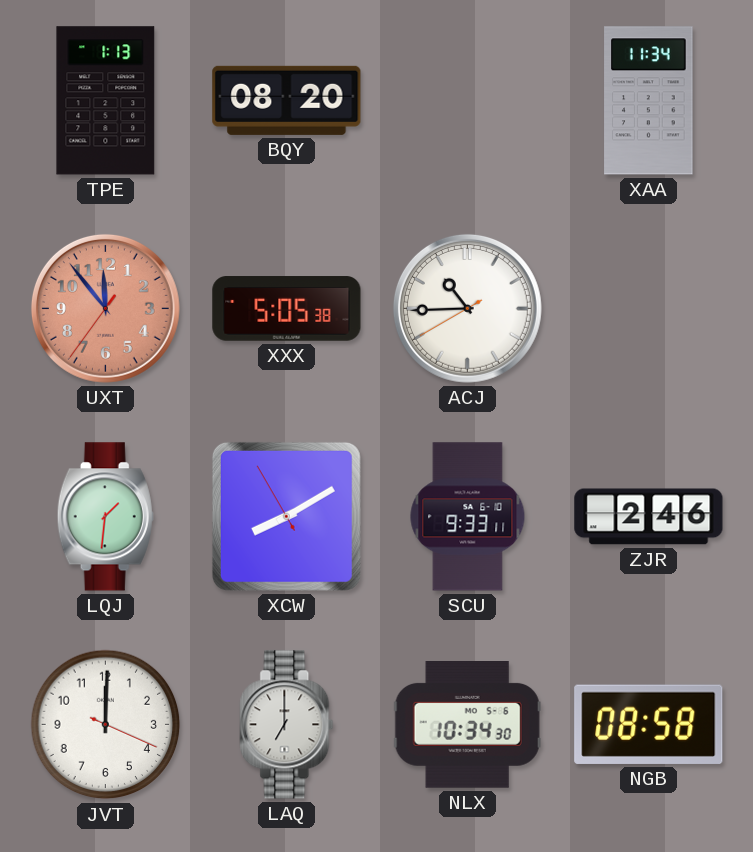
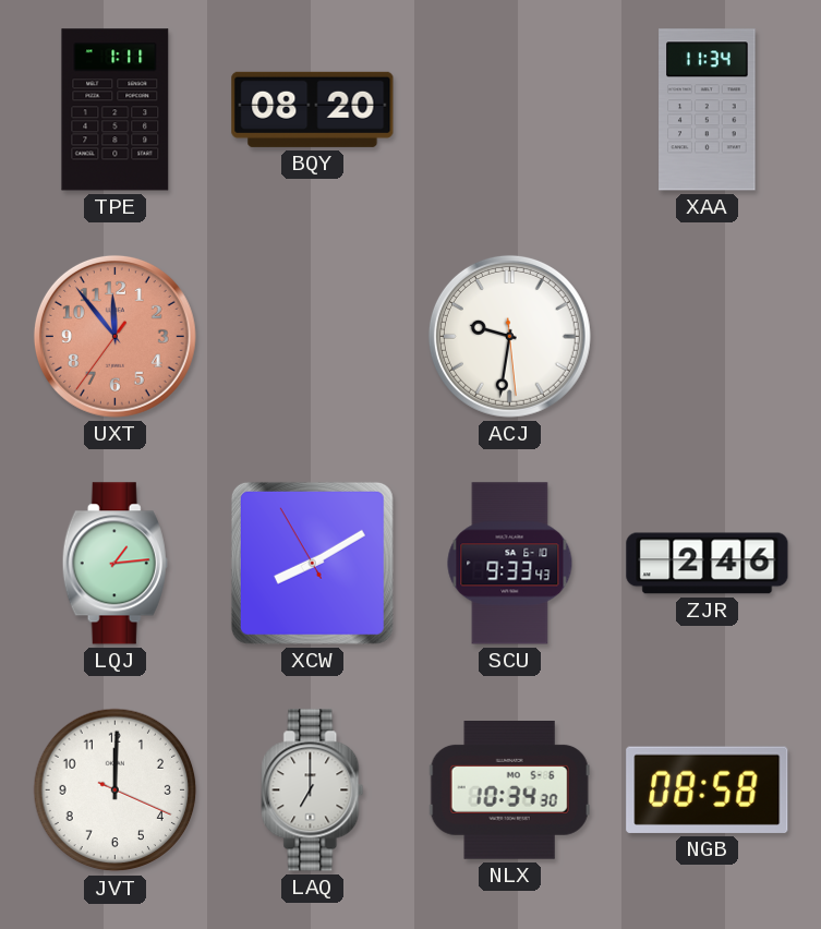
TPE: 1:13 -> 1:11 (116, 110)
XXX: 5:05 -> none (287, 309)
ACJ: 10:44 -> 9:31 (509, 336)
LQJ: 1:31 -> 1:14 (114, 564)
SCU: 9:33:11 -> 9:33:43 (510, 564)
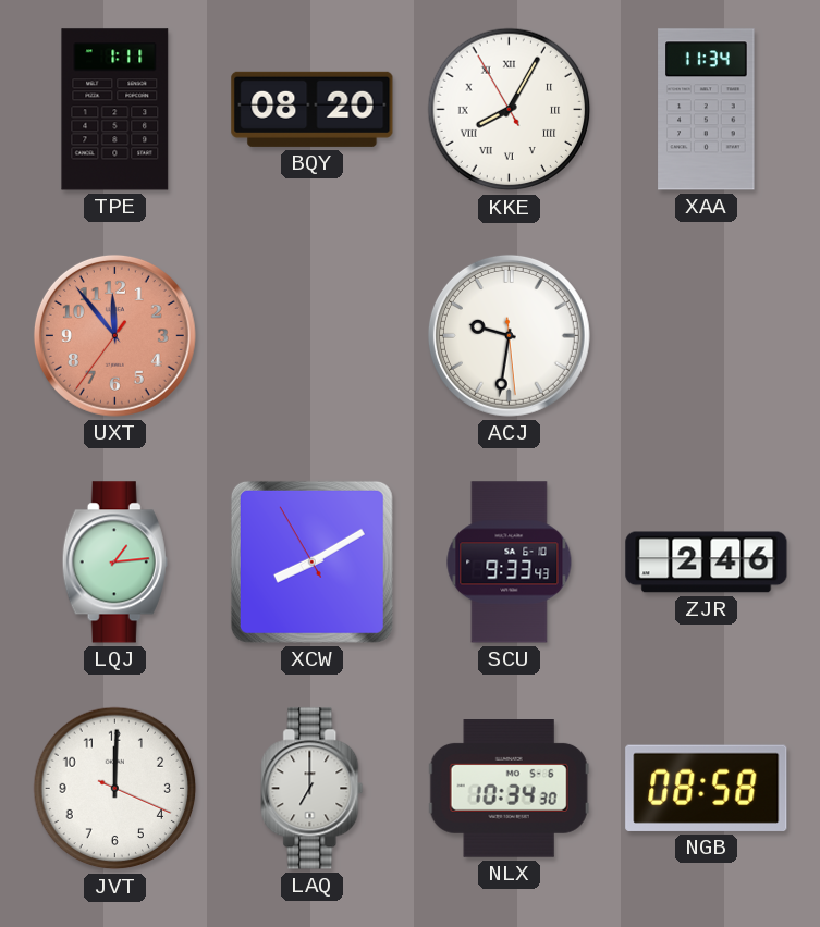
KKE: none -> 8:04 (510, 110)
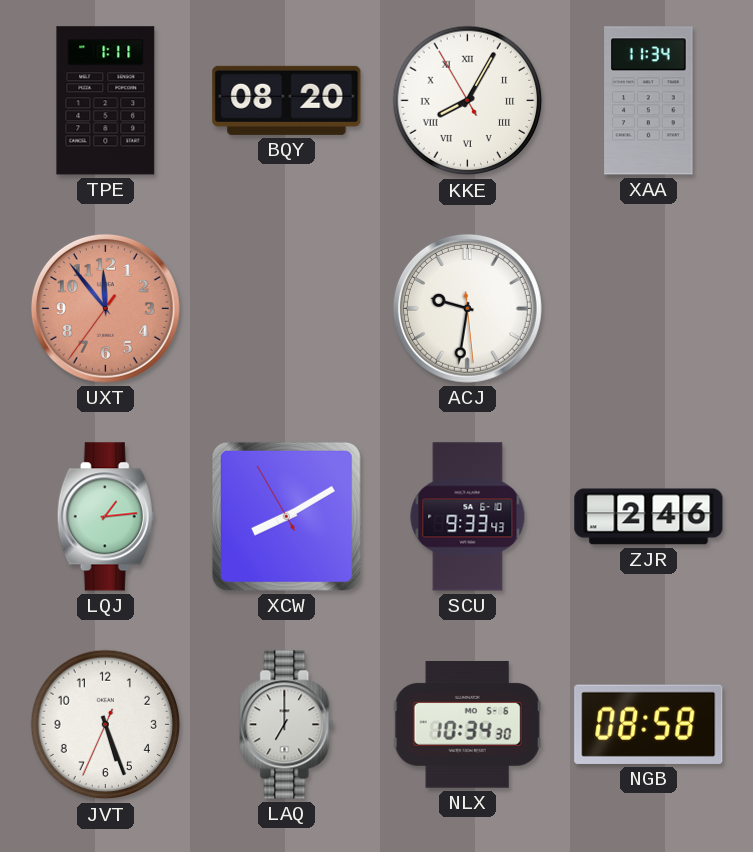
JVT: 12:00 -> 5:26 (106, 725)
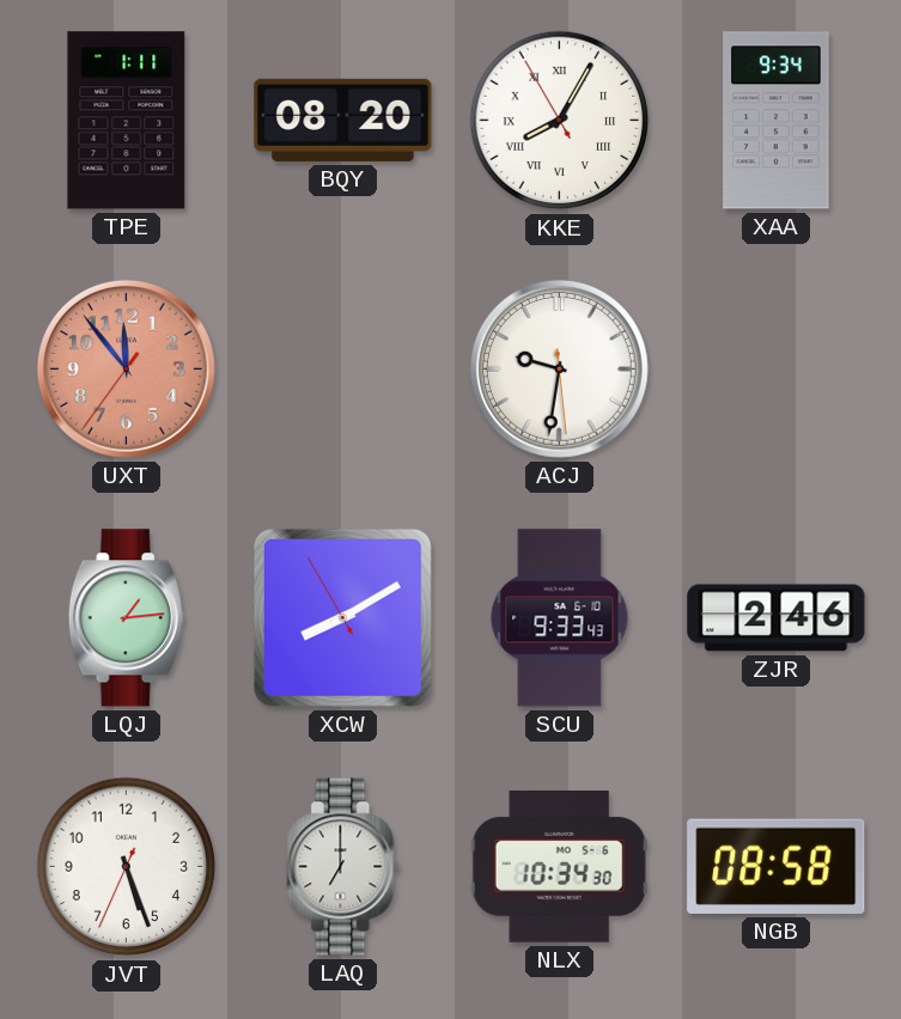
XAA: 11:34 -> 9:34 (777, 121)
